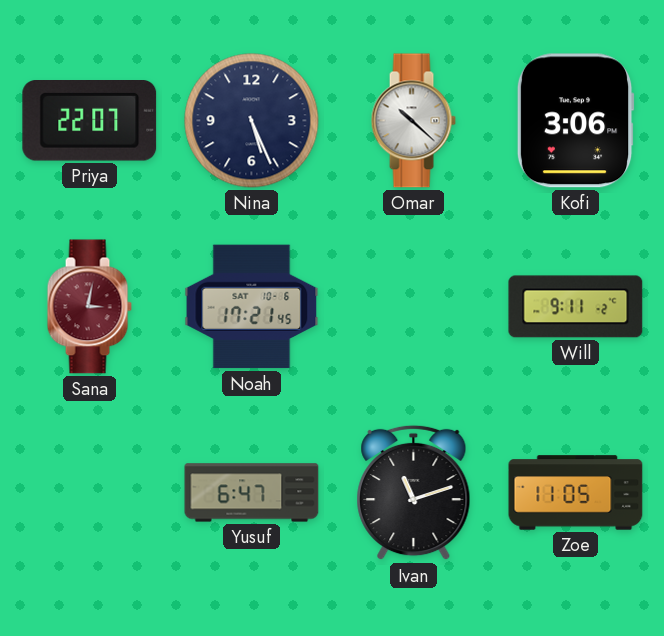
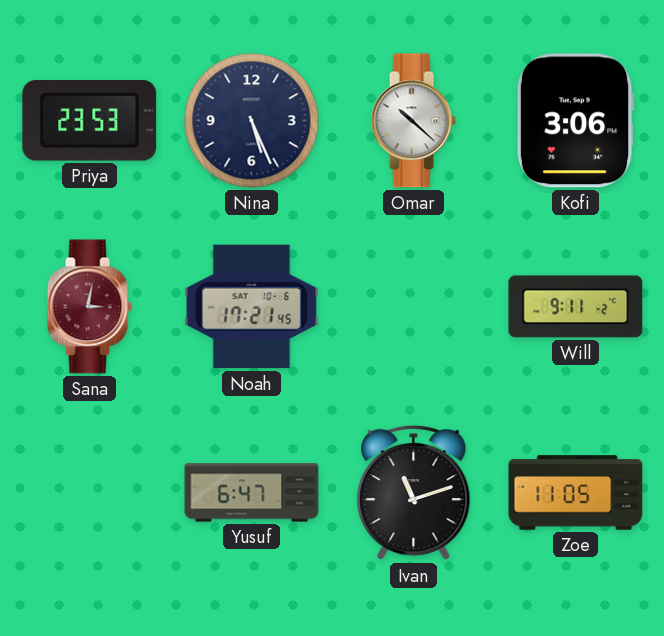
Priya: 22:07 -> 23:53 (90, 121)
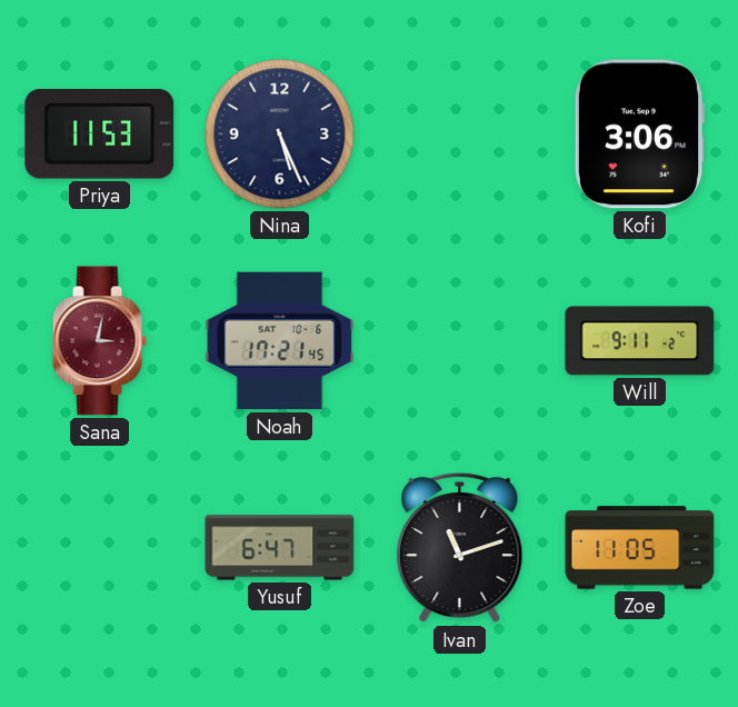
Priya: 23:53 -> 11:53 (100, 135)
Omar: 10:22 -> none (413, 121)
